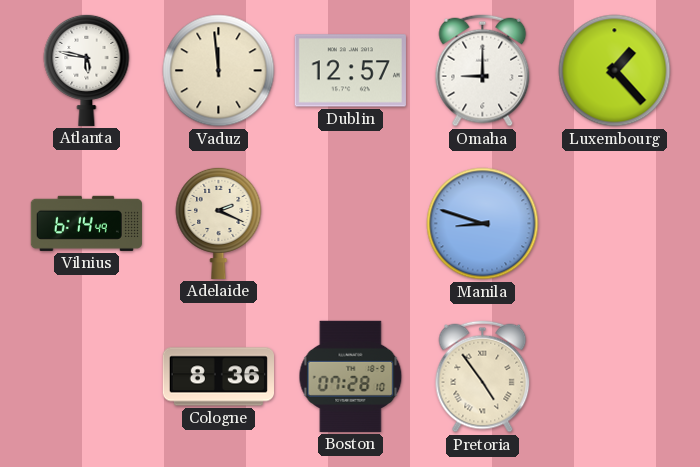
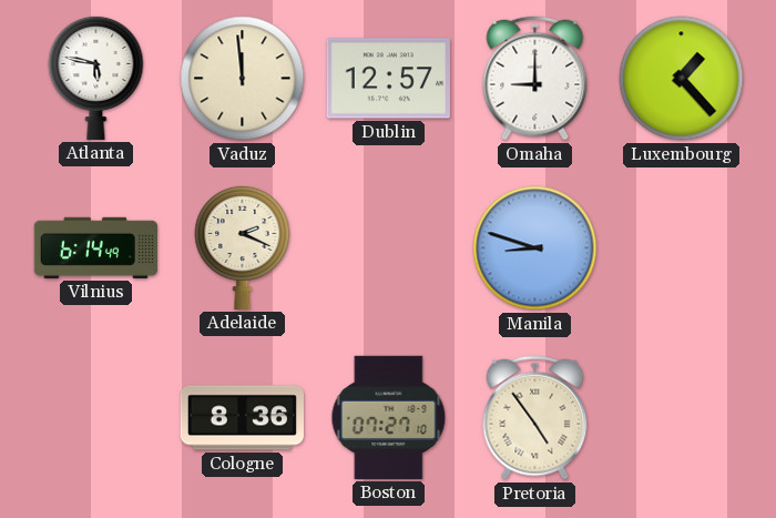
Boston: 07:28 -> 07:27 (389, 417)
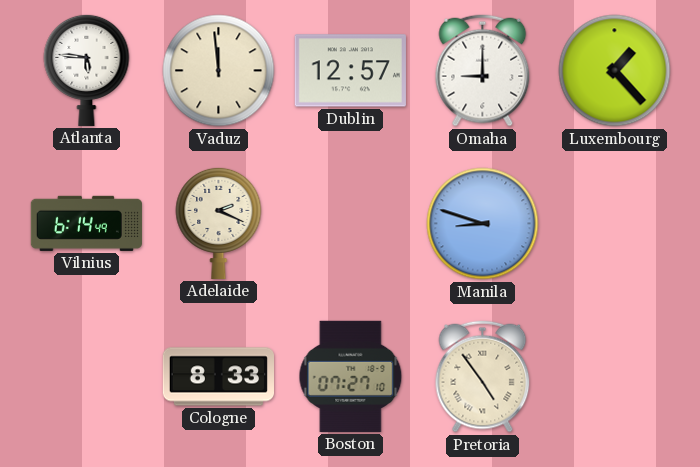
Atlanta: 5:47 -> 5:46 (87, 70)
Cologne: 8:36 -> 8:33 (218, 377)
